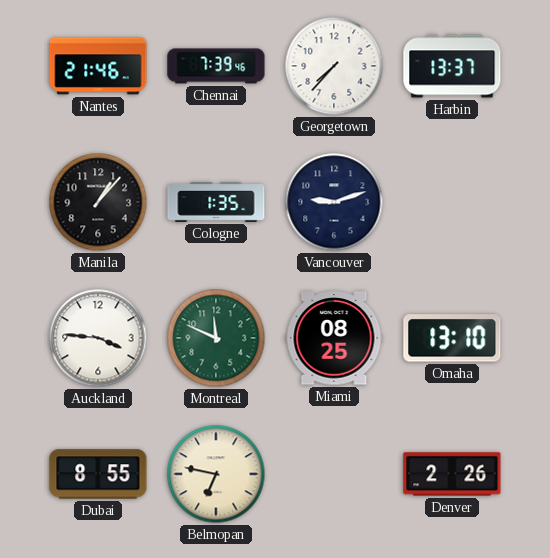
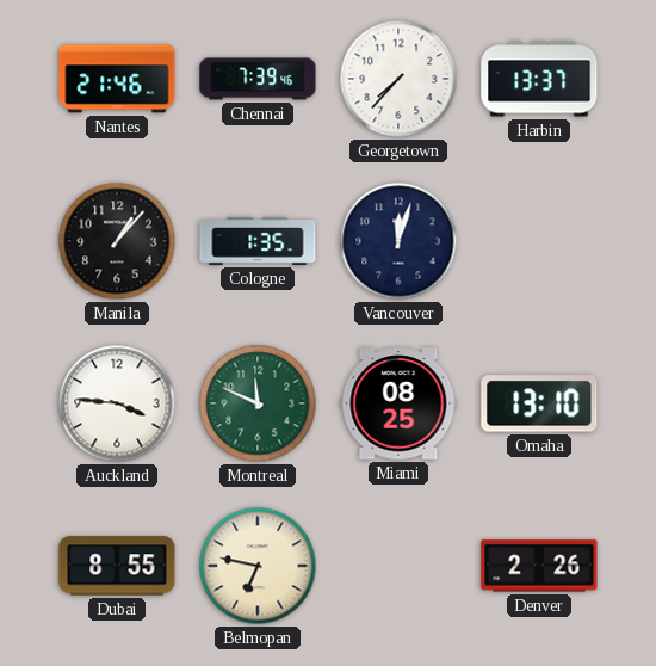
Vancouver: 9:12 -> 12:03 (398, 241)
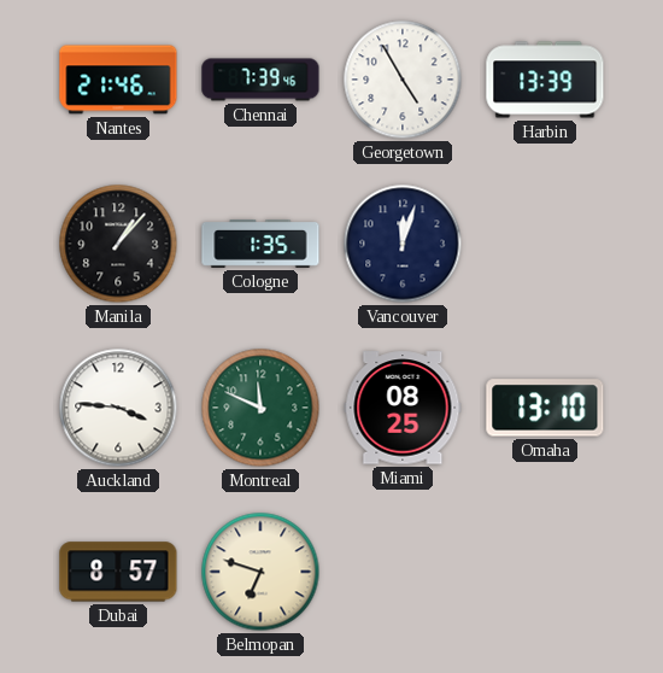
Georgetown: 7:37 -> 4:55 (403, 80)
Harbin: 13:37 -> 13:39 (545, 80)
Dubai: 8:55 -> 8:57 (118, 572)
Belmopan: 6:47 -> 6:48 (260, 572)
Denver: 2:26 -> none (539, 566)
